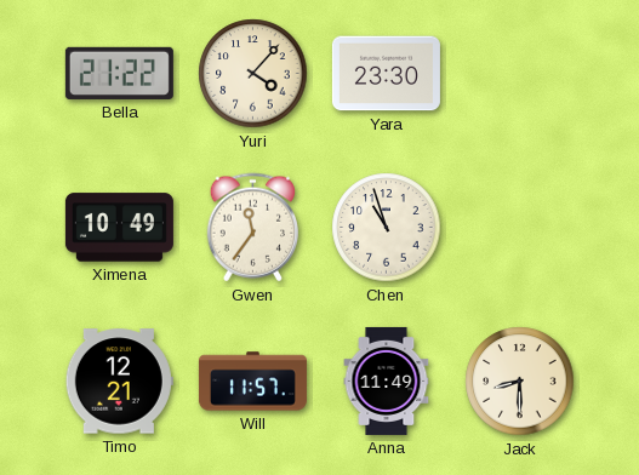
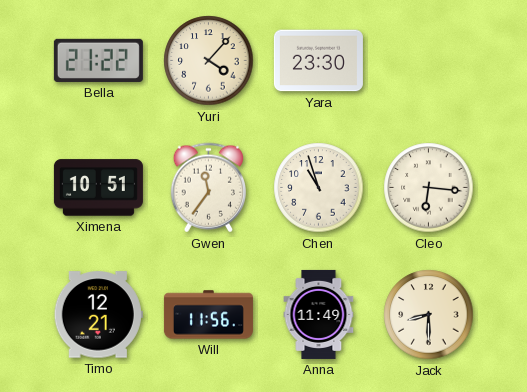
Ximena: 10:49 -> 10:51 (98, 188)
Cleo: none -> 6:16 (429, 188)
Will: 11:57 -> 11:56 (208, 315)
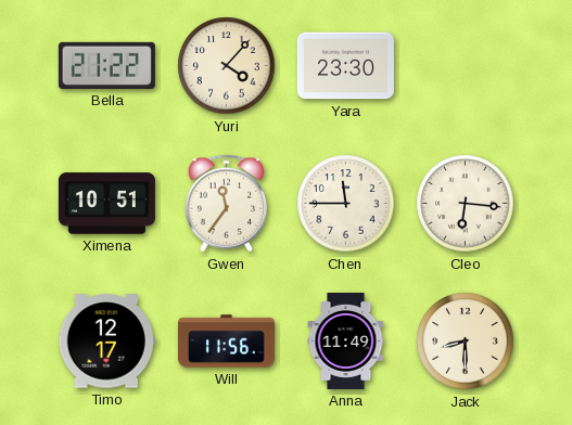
Chen: 10:57 -> 11:45 (346, 204)
Timo: 12:21 -> 12:17 (106, 342)
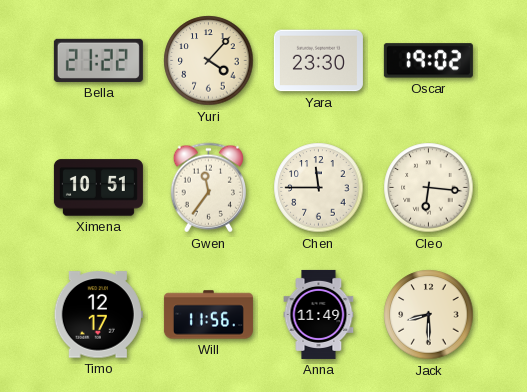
Oscar: none -> 19:02 (428, 61)
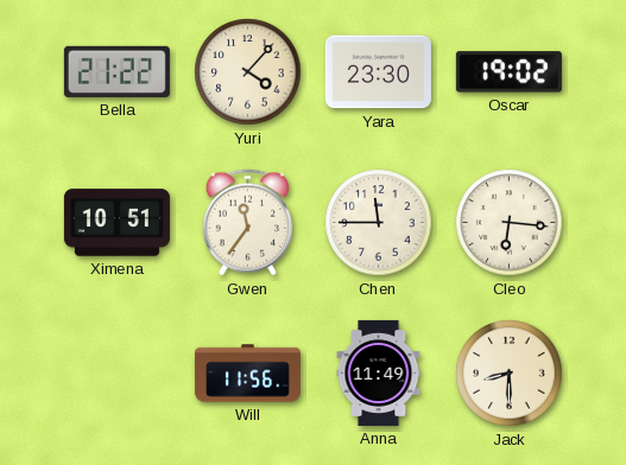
Timo: 12:17 -> none (98, 315)
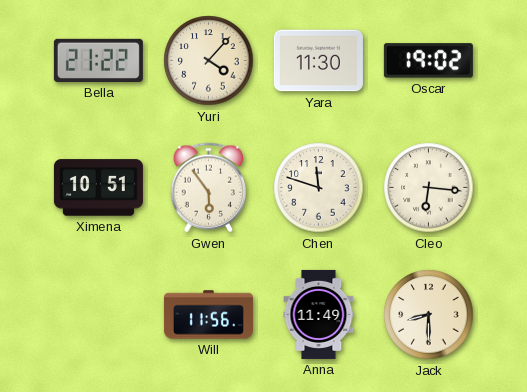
Yara: 23:30 -> 11:30 (318, 61)
Gwen: 11:36 -> 5:54 (208, 188)
Chen: 11:45 -> 11:48 (319, 188)
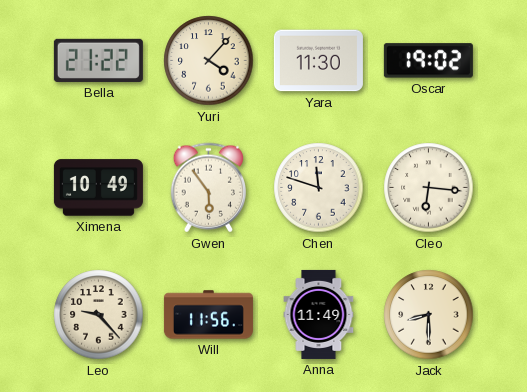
Ximena: 10:51 -> 10:49 (98, 188)
Leo: none -> 9:23 (99, 315)
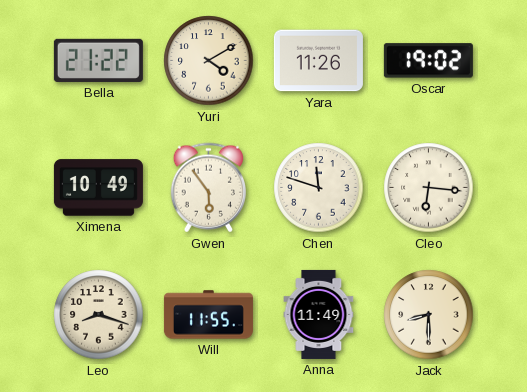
Yuri: 4:07 -> 4:10 (209, 61)
Yara: 11:30 -> 11:26 (318, 61)
Leo: 9:23 -> 8:18 (99, 315)
Will: 11:56 -> 11:55 (208, 315)
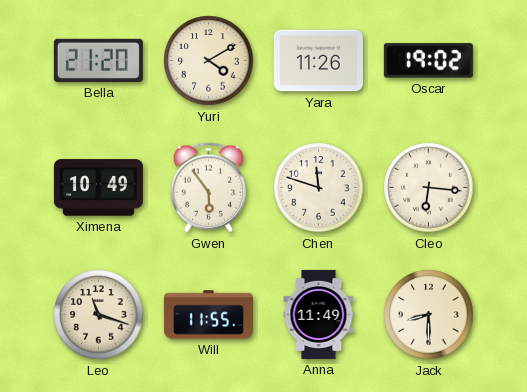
Bella: 21:22 -> 21:20 (98, 60)
Leo: 8:18 -> 11:18 (99, 315)
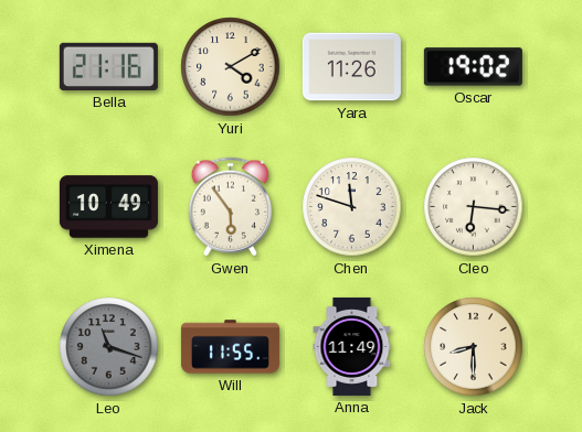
Bella: 21:20 -> 21:16 (108, 66)
Leo dial: cream -> grey (109, 347)
